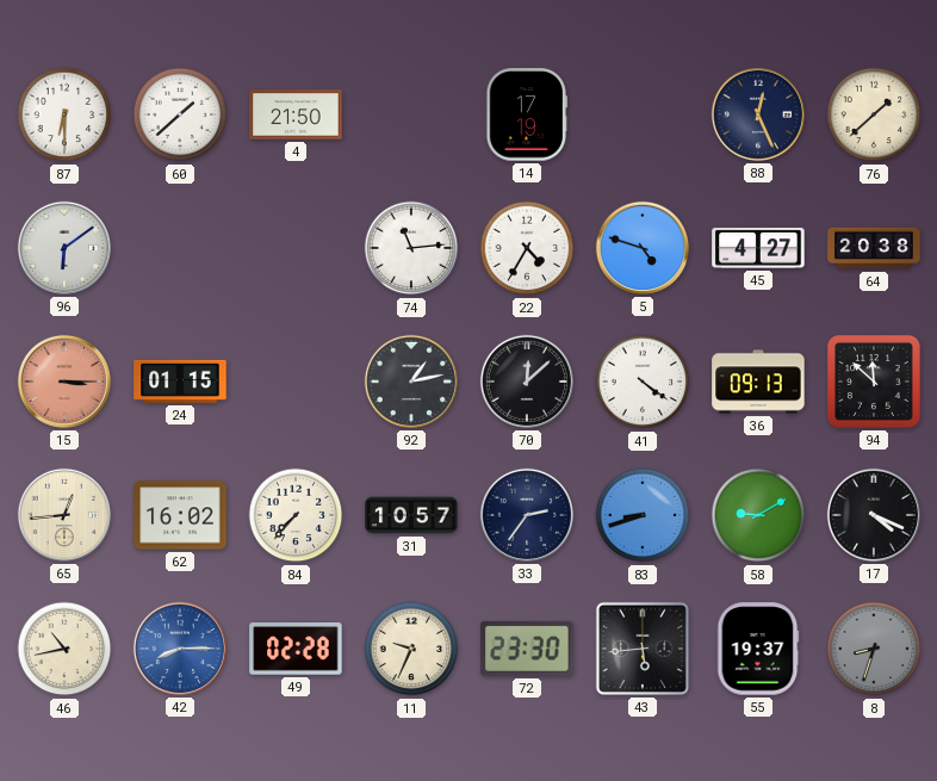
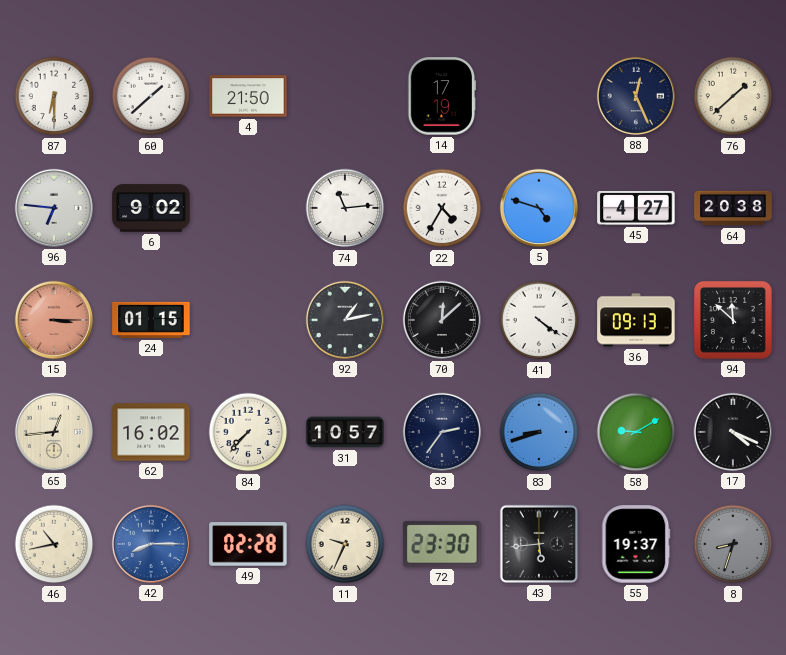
96: 6:09 -> 6:46 (54, 208)
6: none -> 9:02 (151, 208)
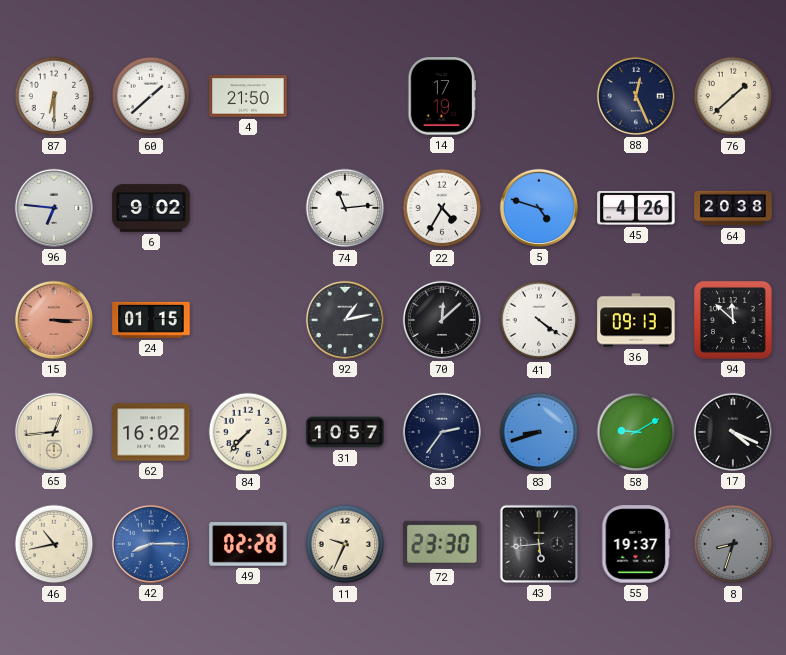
45: 4:27 -> 4:26 (636, 208)
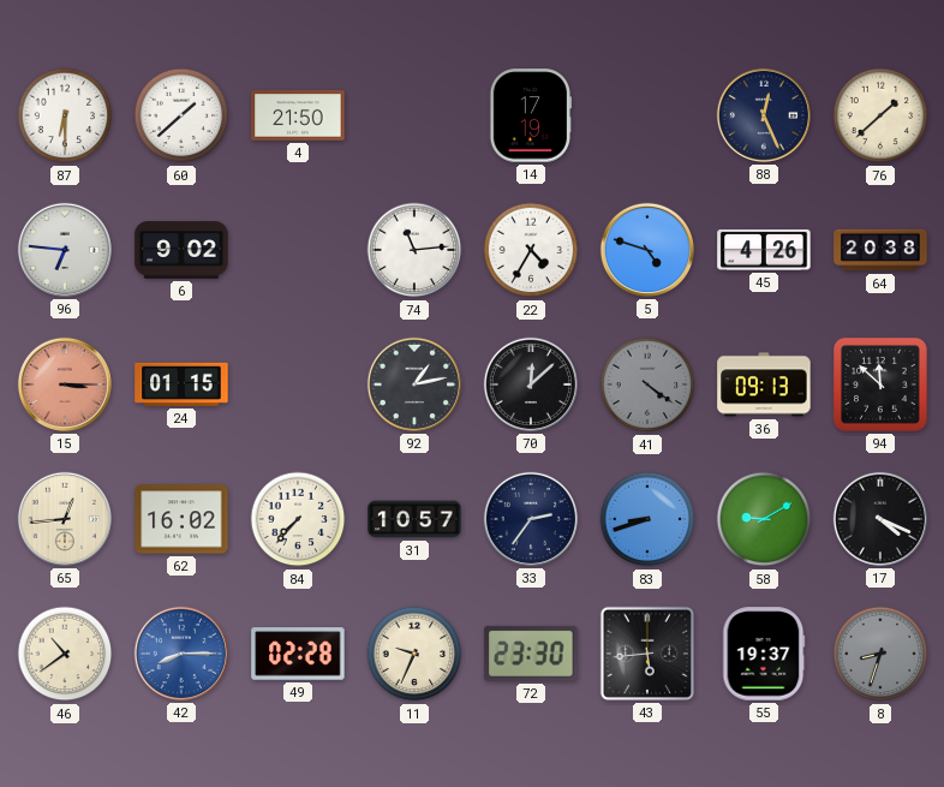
41 dial: white -> grey (647, 384)
46: 10:43 -> 10:39 (65, 654)
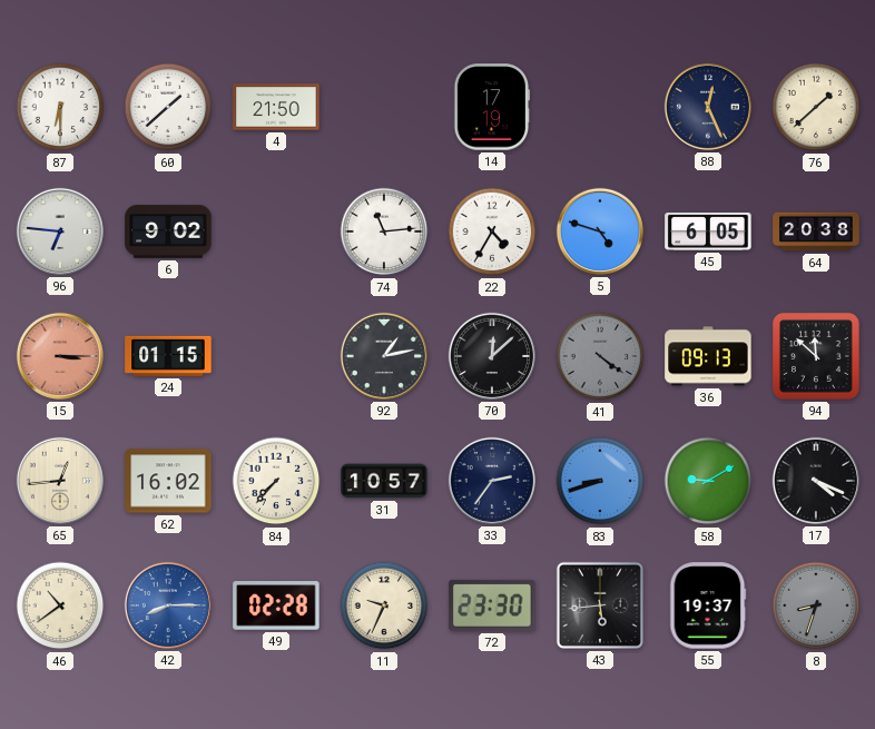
45: 4:26 -> 6:05 (708, 231)
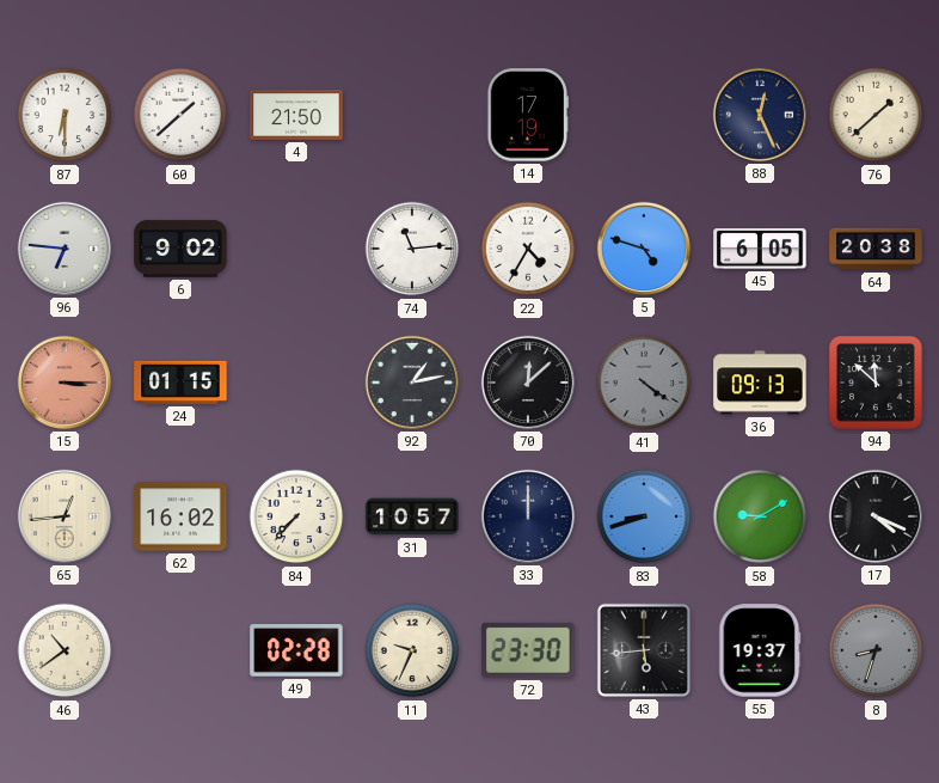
33: 2:36 -> 12:00 (528, 516)
42: 8:15 -> none (168, 605)
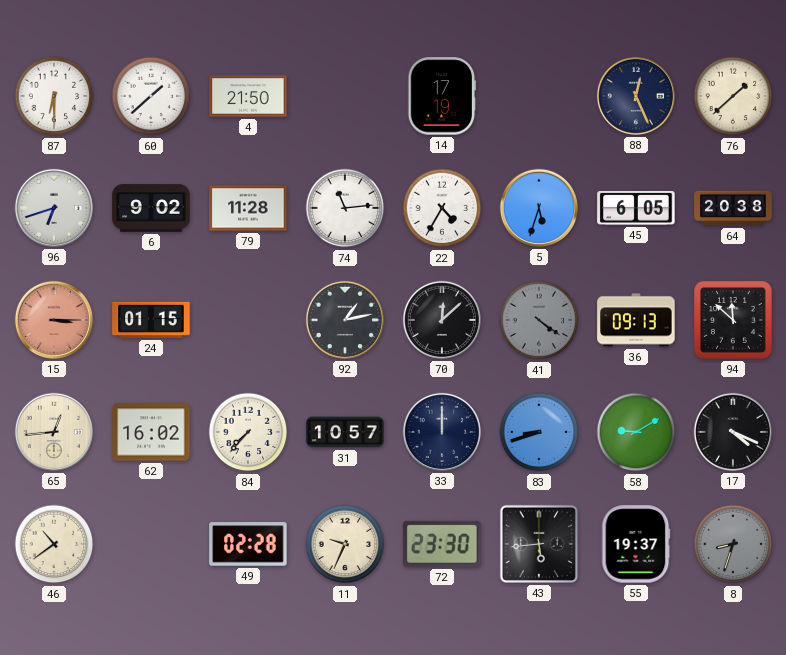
96: 6:46 -> 6:42 (54, 208)
79: none -> 11:28 (248, 208)
5: 4:48 -> 5:33 (539, 208)
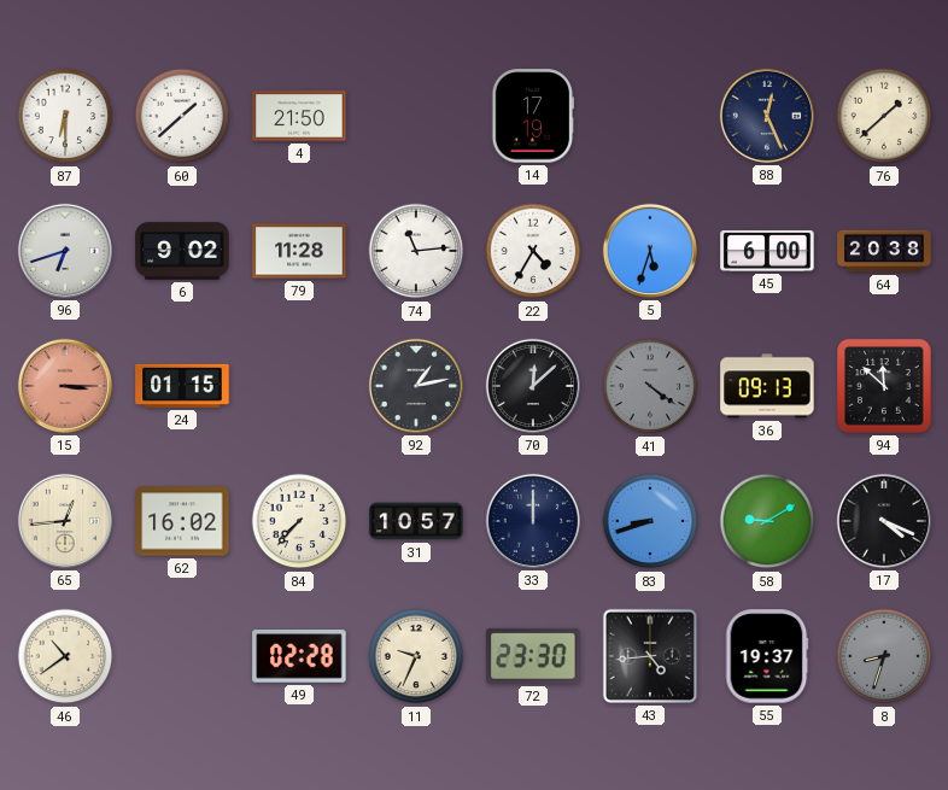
45: 6:05 -> 6:00 (767, 251)
43: 5:44 -> 4:44 (650, 656)
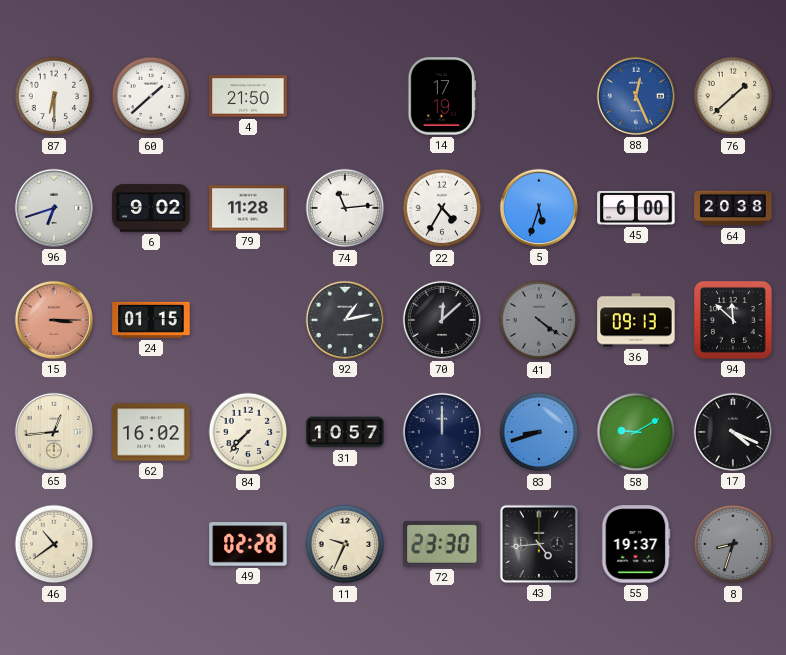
88 dial: navy -> blue (636, 96)
